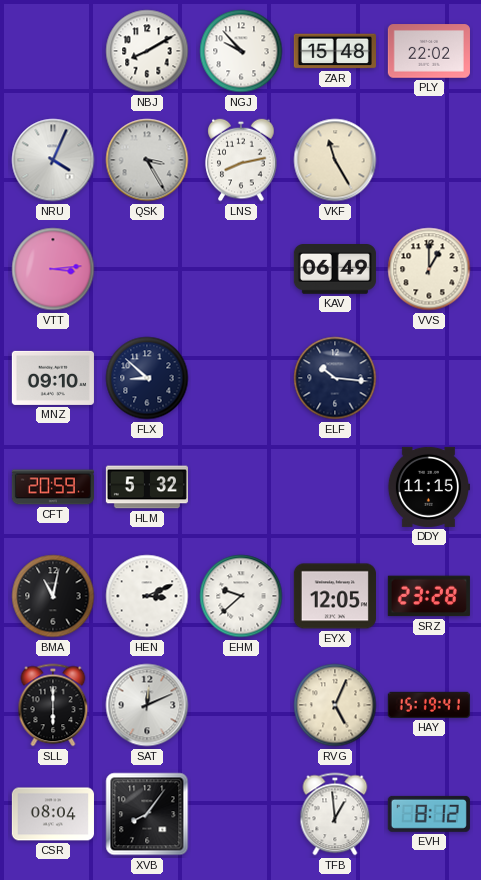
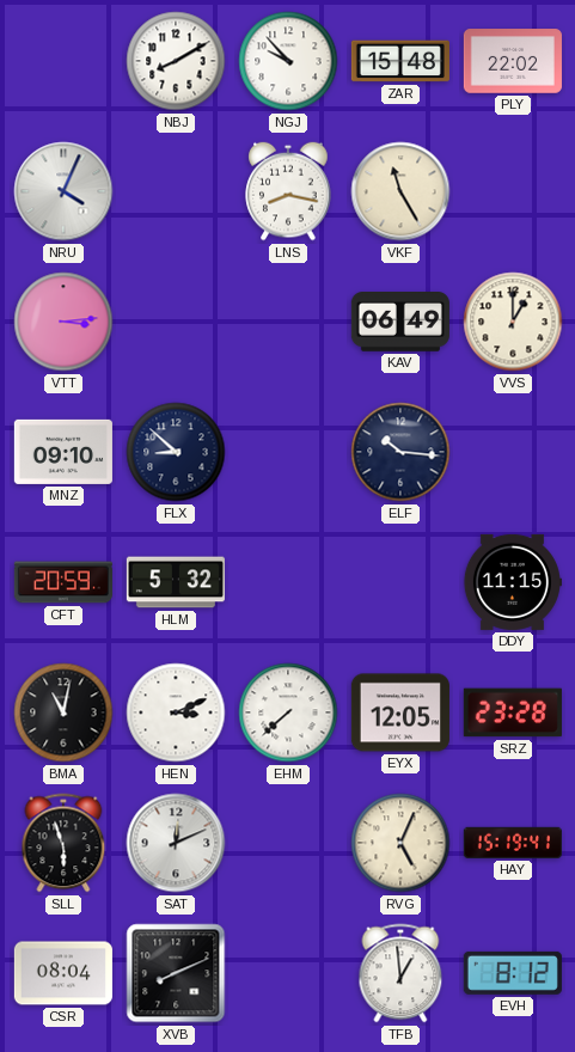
QSK: 3:25 -> none (147, 160)
LNS: 8:13 -> 8:17 (288, 191)
EHM: 9:38 -> 7:38 (288, 712)
SLL: 6:00 -> 5:57 (63, 843)
XVB: 8:06 -> 8:11 (176, 973)
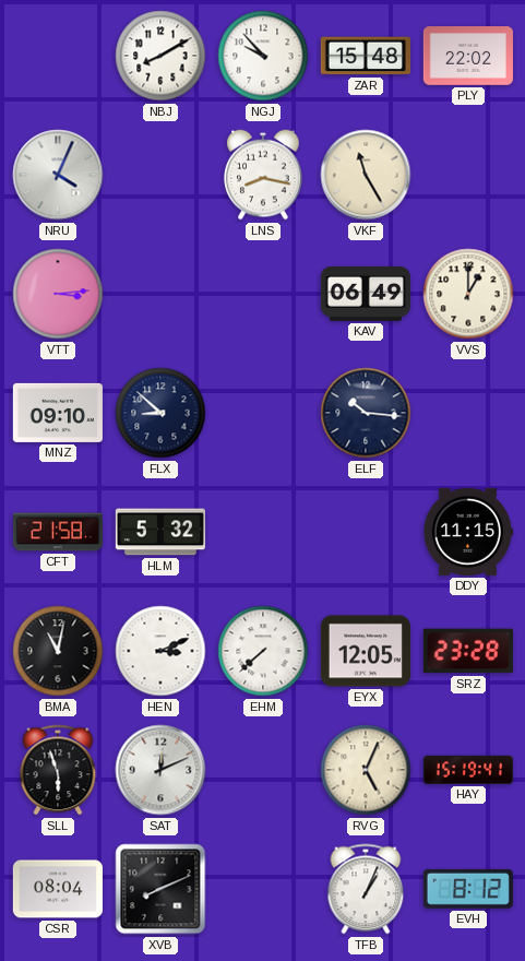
CFT: 20:59 -> 21:58 (58, 532)
TFB: 12:59 -> 1:04 (366, 889)
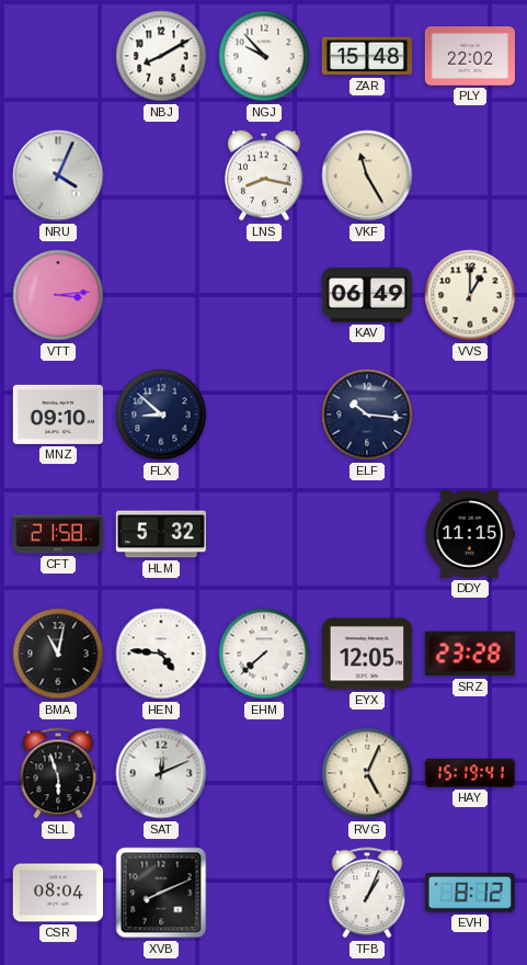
HEN: 3:11 -> 4:46 (161, 654)
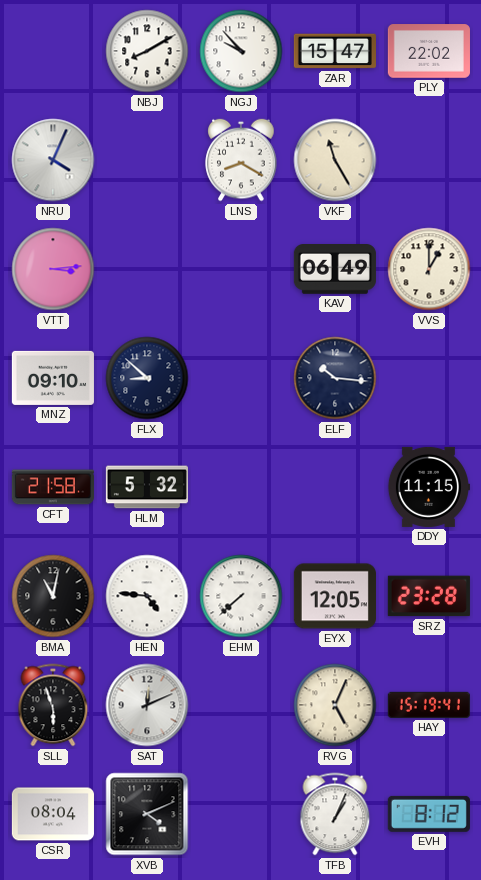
ZAR: 15:48 -> 15:47 (335, 51)
LNS: 8:17 -> 8:20 (241, 160)
XVB: 8:11 -> 4:11 (147, 814)
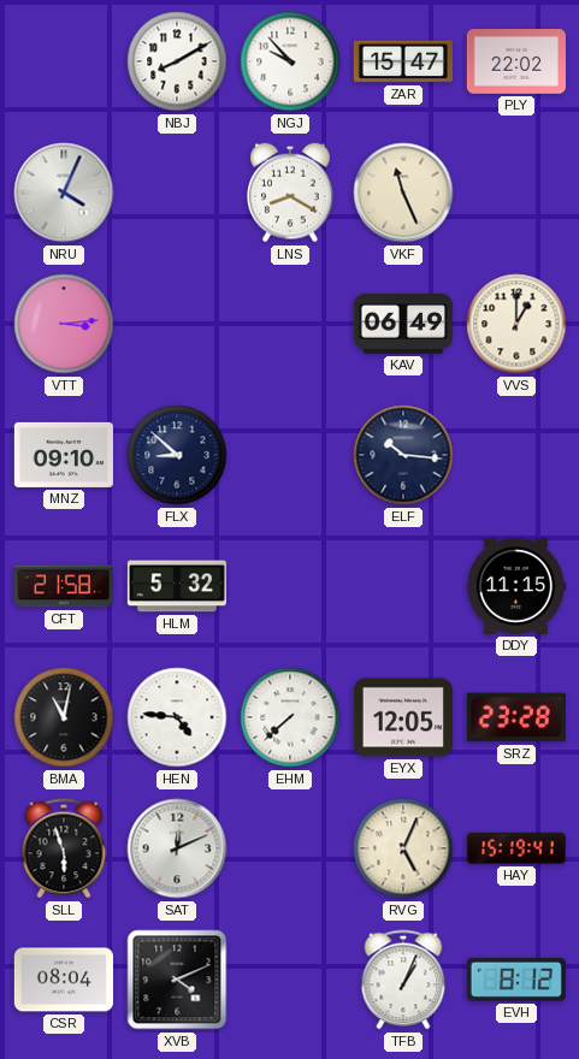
VKF: 11:25 -> 11:26 (403, 193)
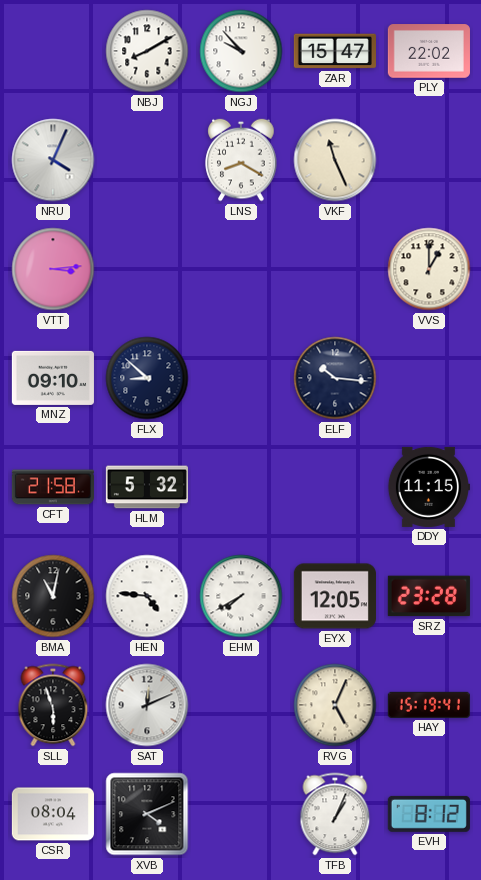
KAV: 06:49 -> none (403, 325)
EHM: 7:38 -> 7:40 (241, 596)
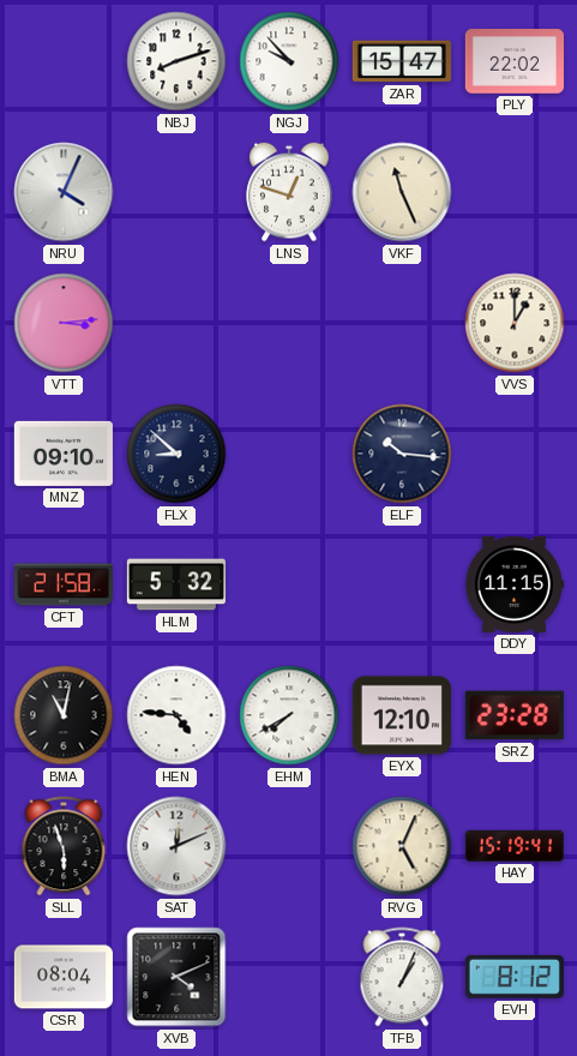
NBJ: 8:10 -> 8:12 (176, 61)
LNS: 8:20 -> 12:48 (289, 192)
EYX: 12:05 -> 12:10 (402, 715)
